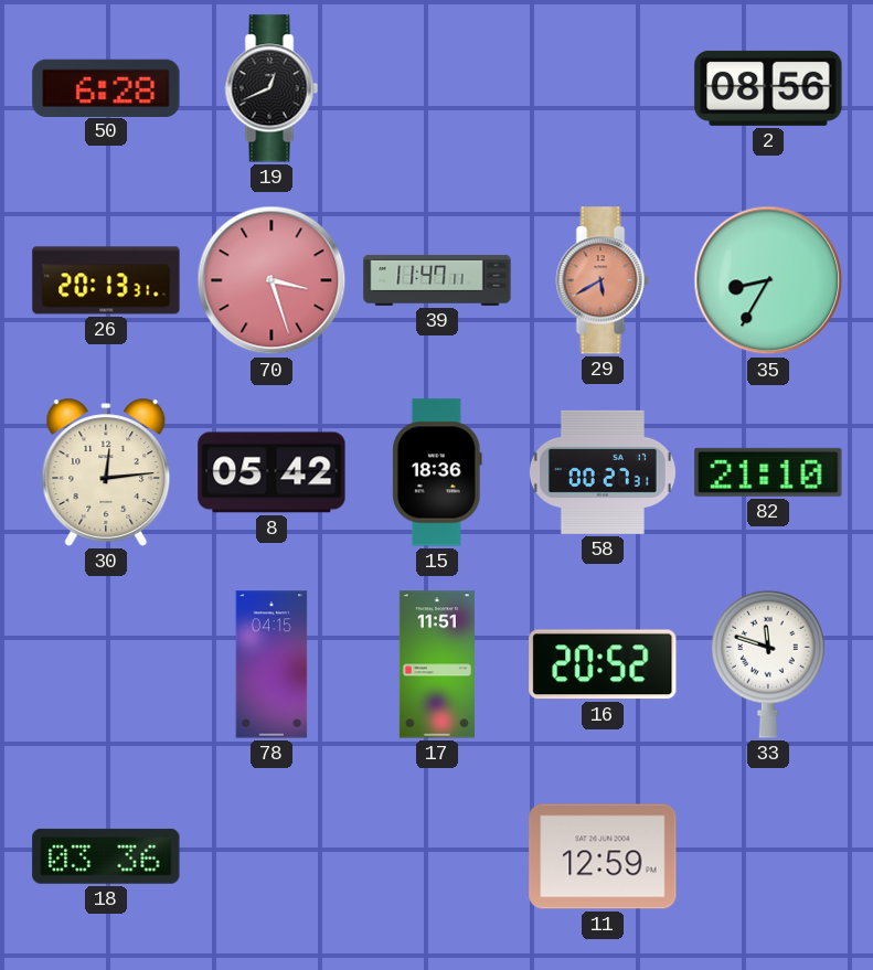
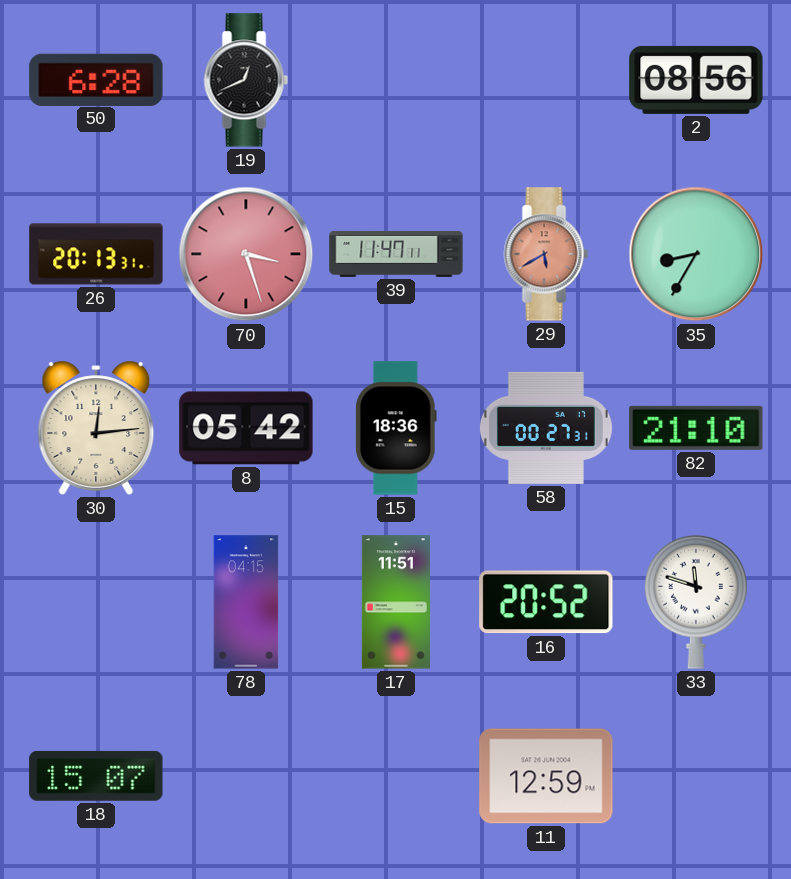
18: 03:36 -> 15:07 (96, 776)
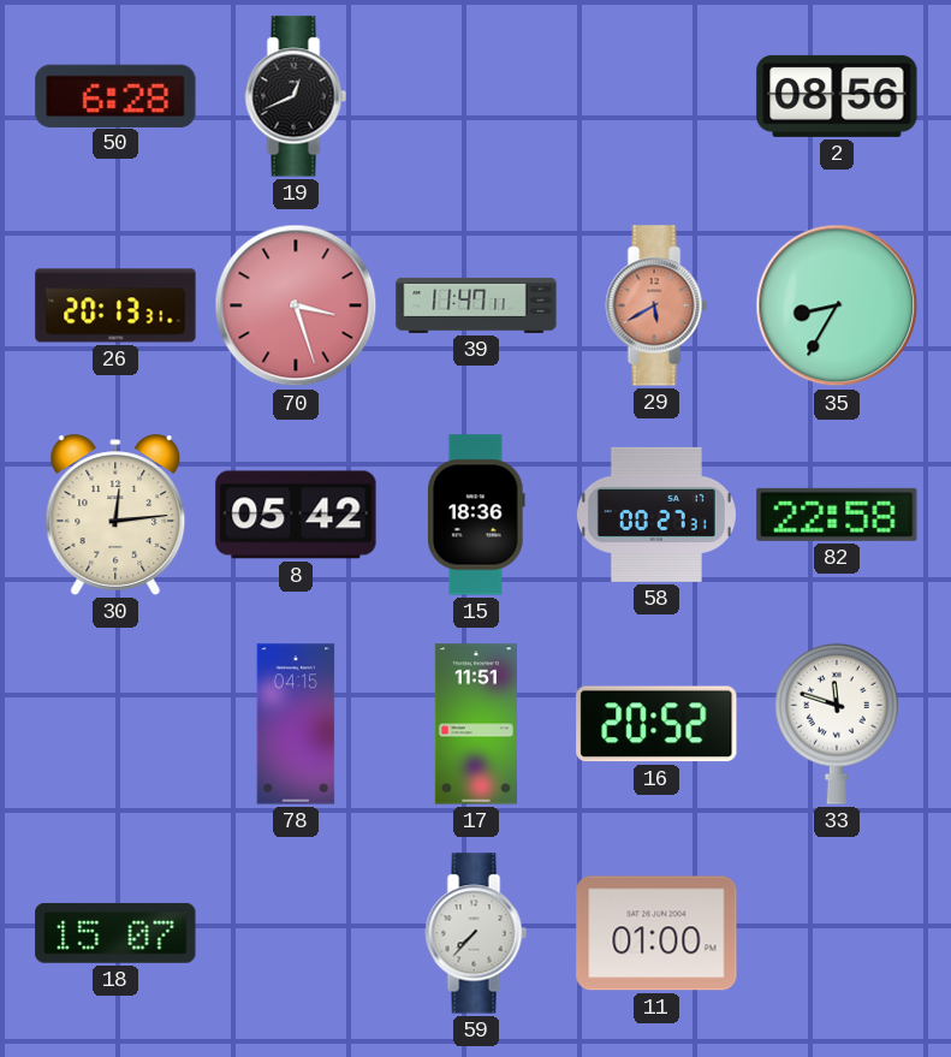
82: 21:10 -> 22:58 (837, 515)
59: none -> 7:37 (476, 933)
11: 12:59 -> 01:00 (656, 933)
